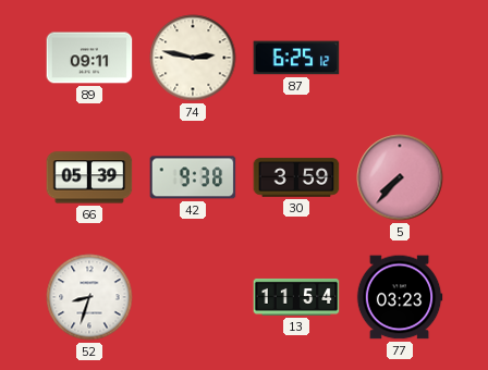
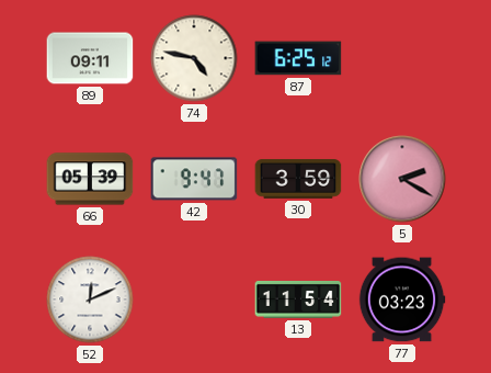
74: 2:47 -> 4:47 (194, 58)
42: 9:38 -> 9:47 (194, 179)
5: 7:37 -> 2:20 (402, 179)
52: 8:33 -> 12:11 (90, 299)
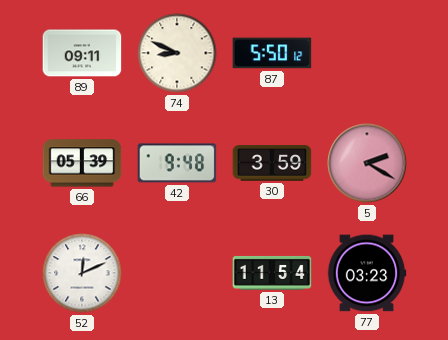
74: 4:47 -> 8:49 (177, 53)
87: 6:25 -> 5:50 (272, 53)
42: 9:47 -> 9:48 (177, 163)
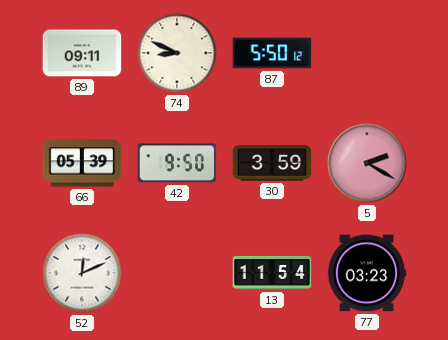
42: 9:48 -> 9:50 (177, 163)
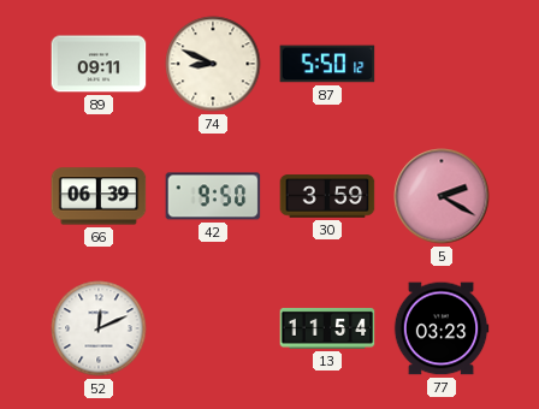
66: 05:39 -> 06:39 (99, 196)
